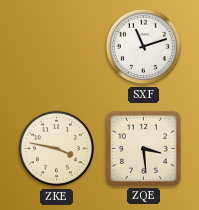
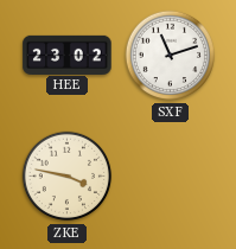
HEE: none -> 23:02 (68, 55)
ZQE: 3:29 -> none (143, 148)
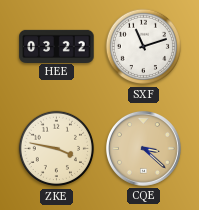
HEE: 23:02 -> 03:22 (57, 46)
CQE: none -> 3:22 (143, 148)
